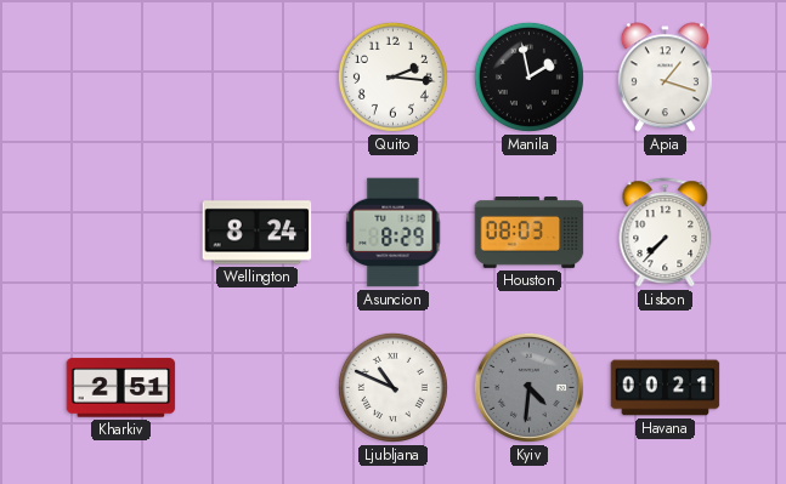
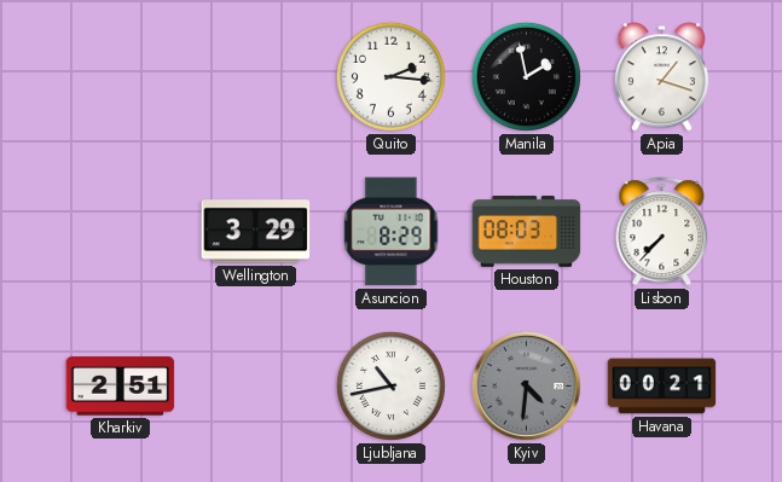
Wellington: 8:24 -> 3:29 (256, 232)
Ljubljana: 10:49 -> 10:43 (390, 385)
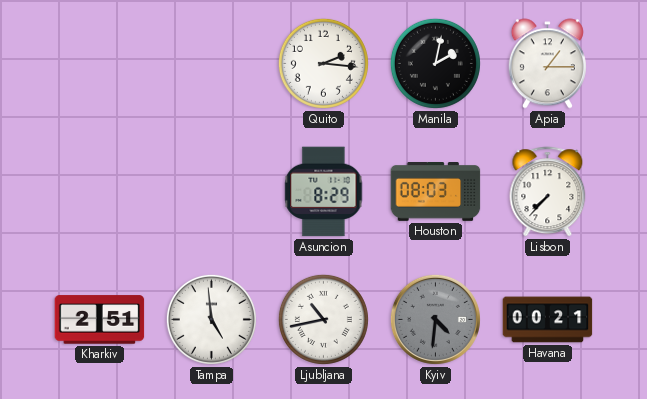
Manila: 1:58 -> 2:02 (435, 63)
Apia: 1:18 -> 1:15 (547, 64)
Wellington: 3:29 -> none (256, 232)
Tampa: none -> 4:59 (211, 319)
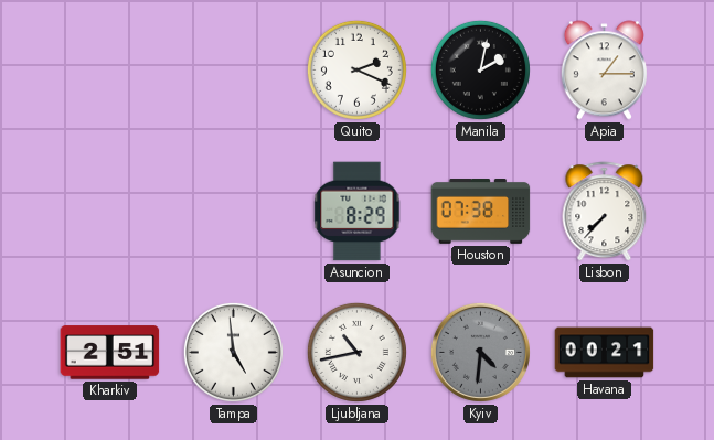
Quito: 2:16 -> 2:19 (356, 69)
Houston: 08:03 -> 07:38 (481, 212)
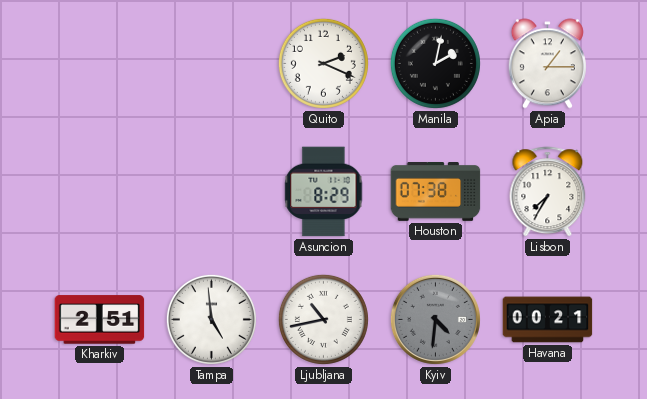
Lisbon: 7:37 -> 7:35 (548, 192)
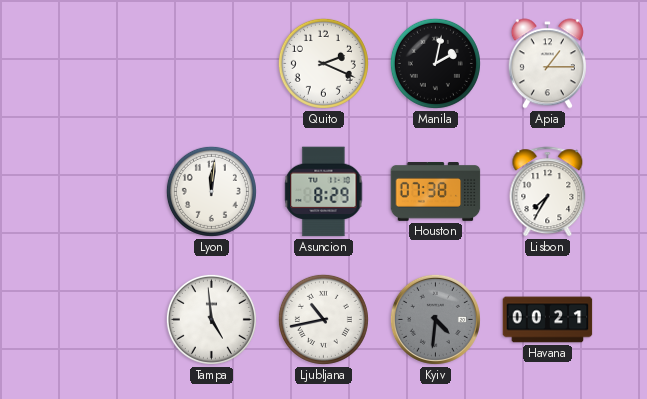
Lyon: none -> 12:01 (211, 191)
Kharkiv: 2:51 -> none (100, 320)
